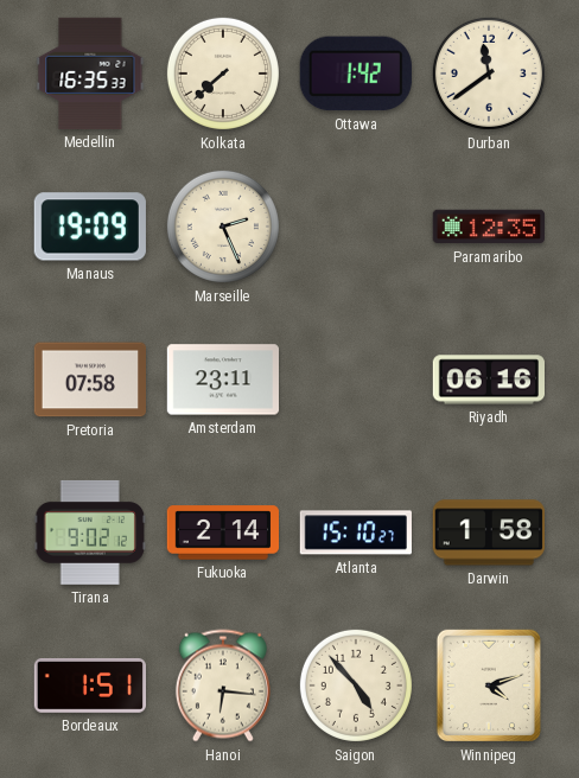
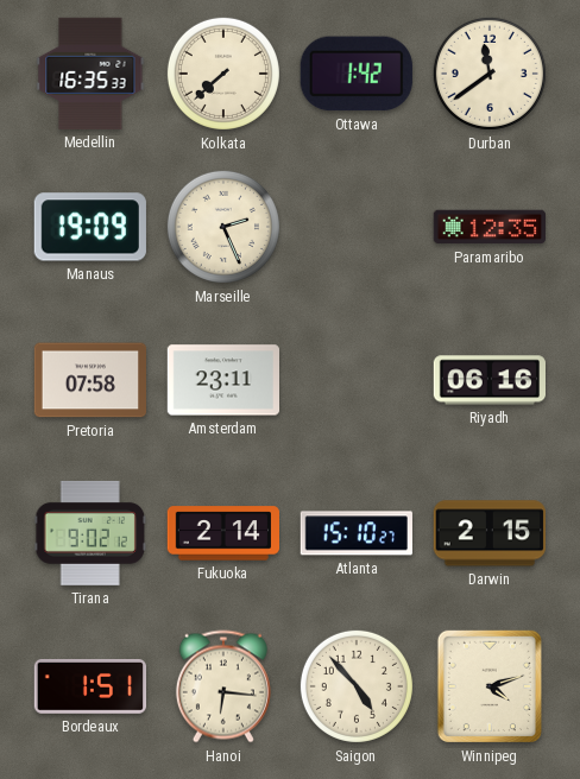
Darwin: 1:58 -> 2:15 (490, 533)
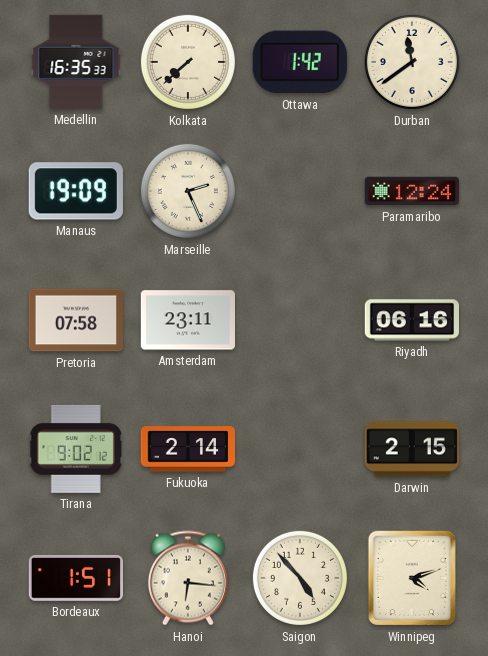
Paramaribo: 12:35 -> 12:24 (411, 191)
Atlanta: 15:10 -> none (357, 533)
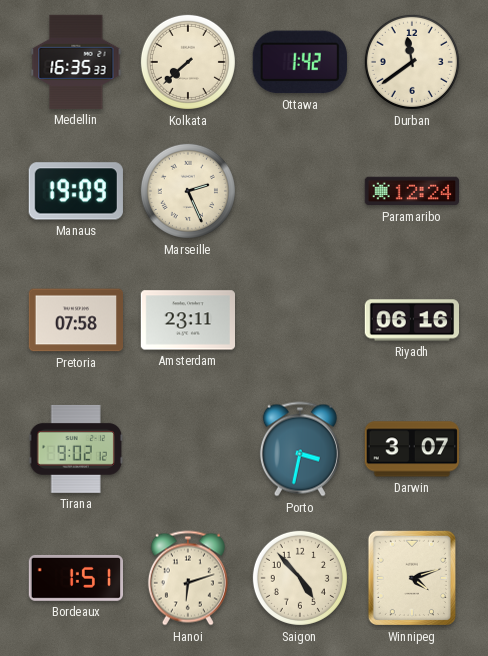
Fukuoka: 2:14 -> none (187, 449)
Porto: none -> 3:32 (300, 449)
Darwin: 2:15 -> 3:07 (412, 449)
Hanoi: 6:16 -> 6:12 (188, 578)
